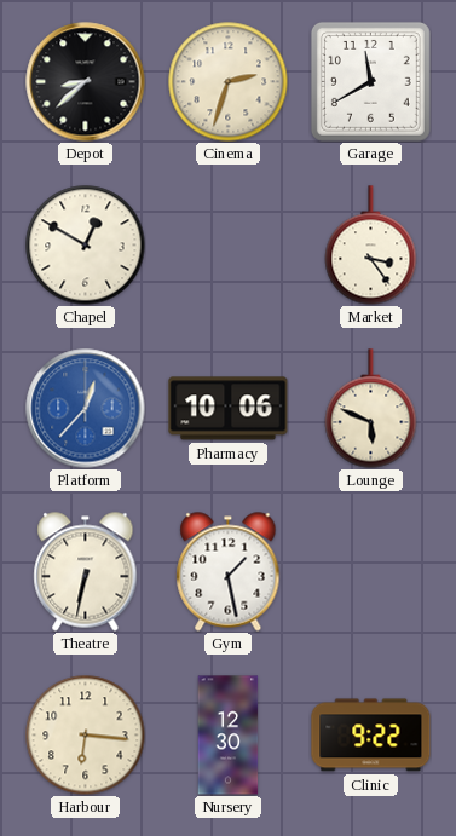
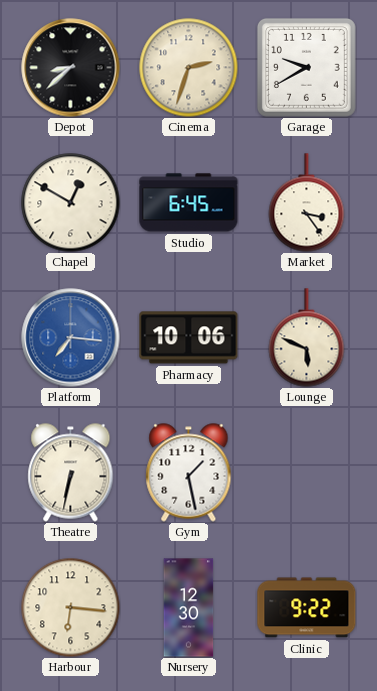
Garage: 11:40 -> 9:40 (306, 67)
Studio: none -> 6:45 (189, 203)
Platform: 12:37 -> 7:16 (71, 338)
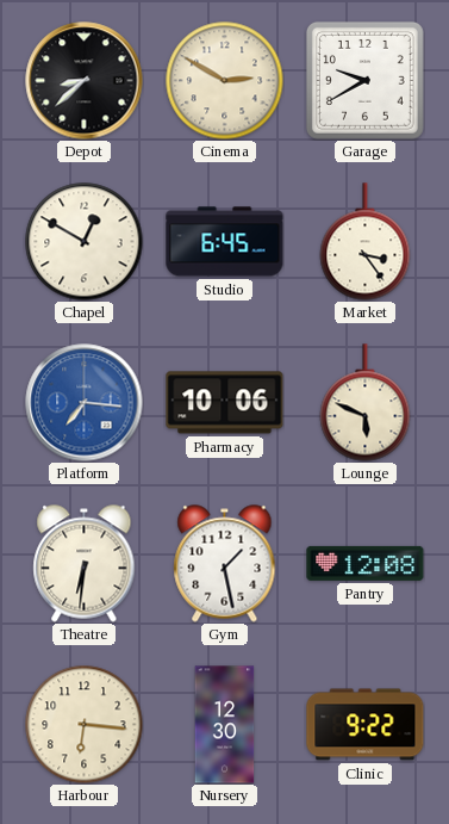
Cinema: 2:33 -> 2:50 (225, 81)
Theatre: 6:32 -> 6:31 (85, 564)
Pantry: none -> 12:08 (366, 563)
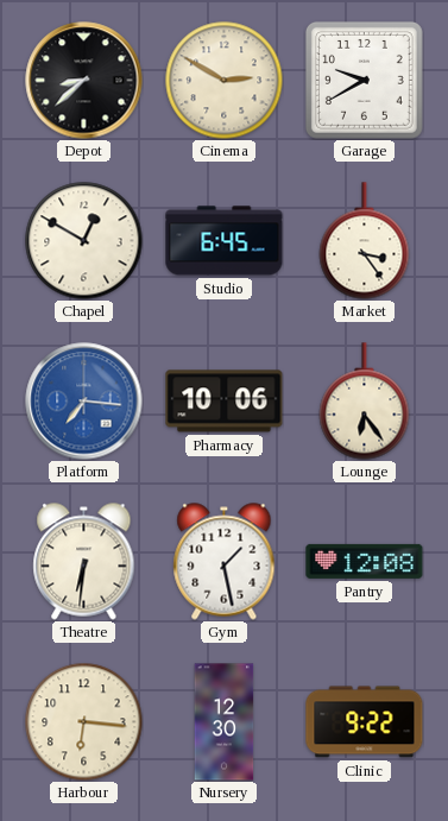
Lounge: 5:49 -> 6:24 (365, 402)
